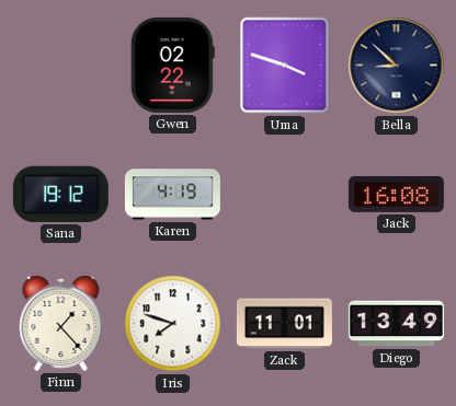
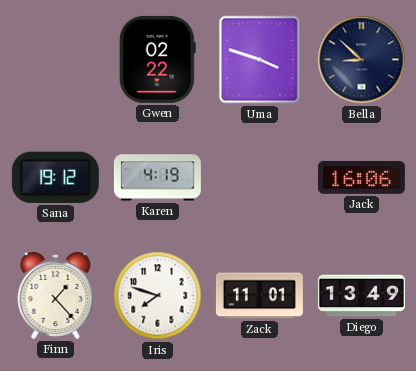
Jack: 16:08 -> 16:06 (361, 177)
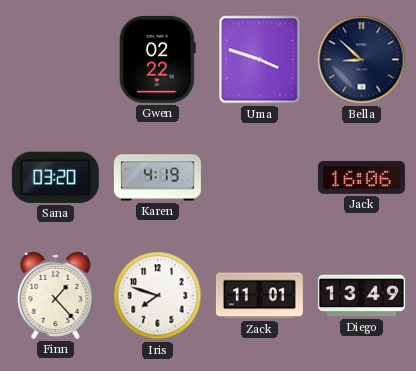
Sana: 19:12 -> 03:20 (55, 177)
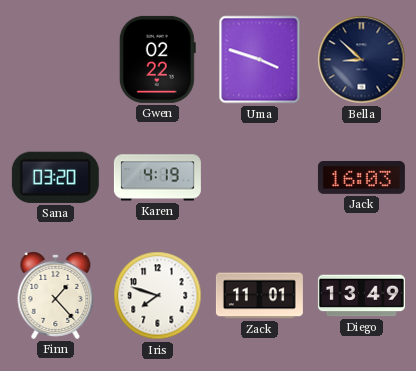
Jack: 16:06 -> 16:03 (361, 177)
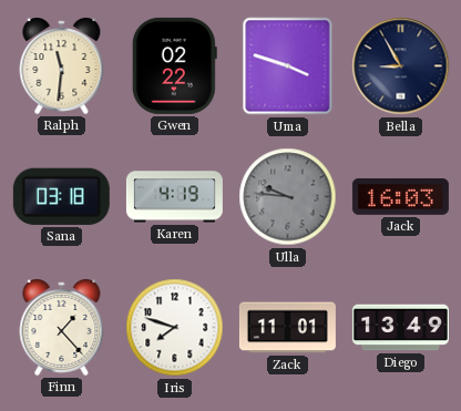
Ralph: none -> 11:31 (62, 66)
Bella: 8:52 -> 8:55 (401, 66)
Sana: 03:20 -> 03:18 (61, 196)
Ulla: none -> 9:46 (288, 197)
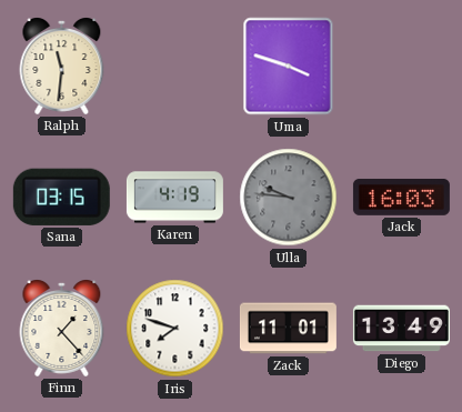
Gwen: 02:22 -> none (174, 65)
Bella: 8:55 -> none (401, 66)
Sana: 03:18 -> 03:15 (61, 197)
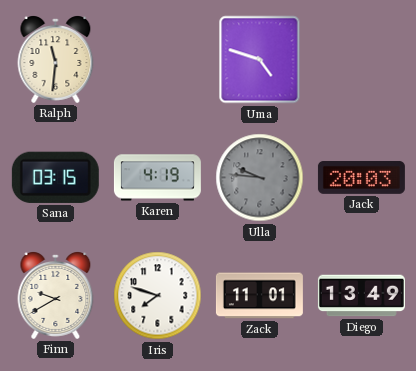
Uma: 3:48 -> 4:48 (260, 60)
Jack: 16:03 -> 20:03 (361, 177)
Finn: 1:23 -> 9:40 (56, 296)
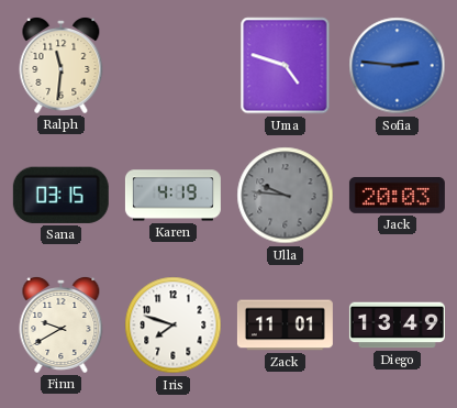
Sofia: none -> 2:46 (398, 66)
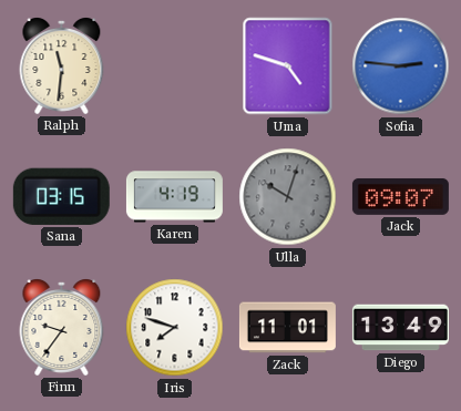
Ulla: 9:46 -> 10:03 (288, 197)
Jack: 20:03 -> 09:07 (400, 196)
Finn: 9:40 -> 9:36 (62, 328)
